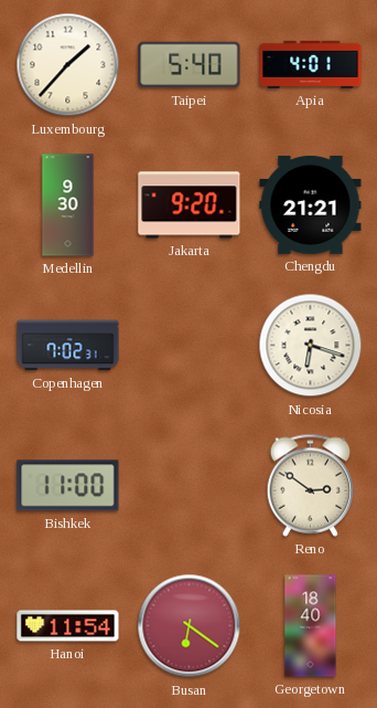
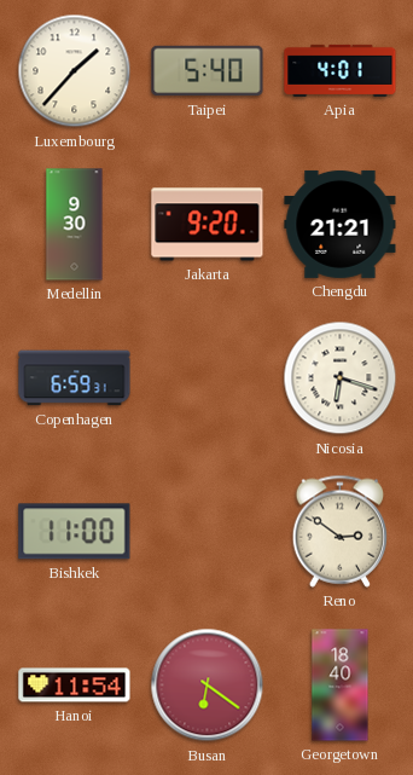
Copenhagen: 7:02 -> 6:59 (75, 378)
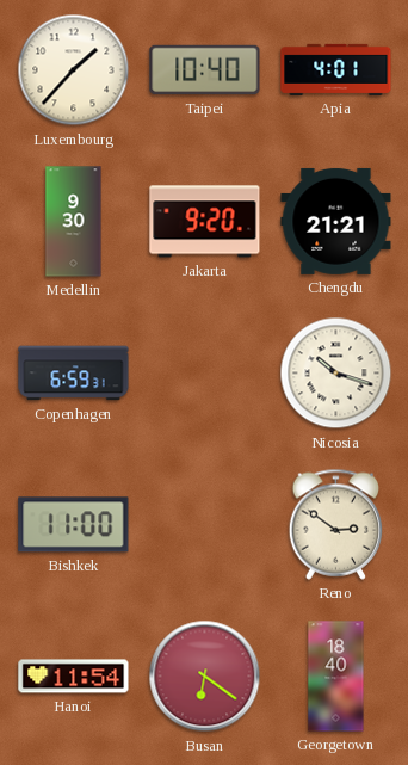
Taipei: 5:40 -> 10:40 (205, 70)
Nicosia: 6:18 -> 10:18 (336, 374)
